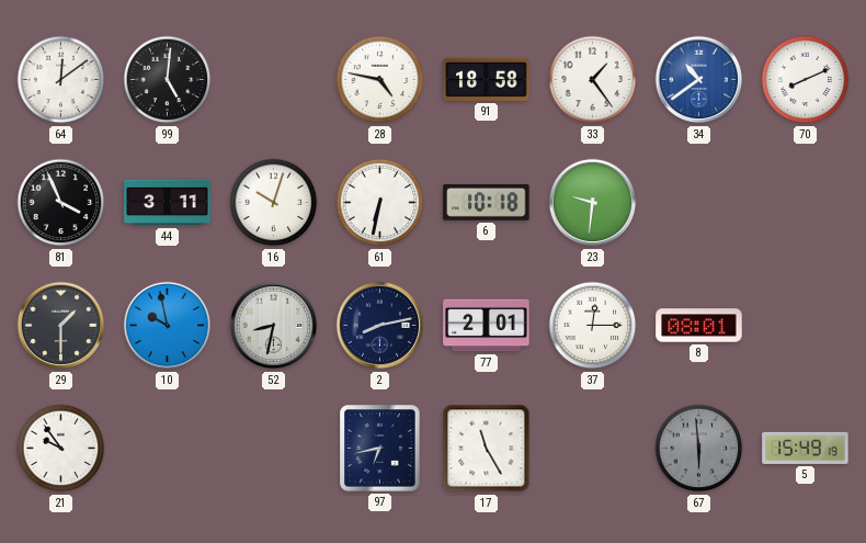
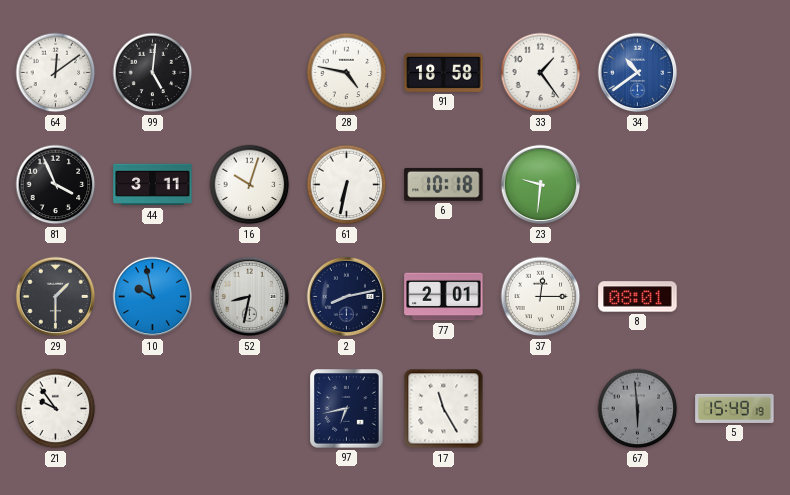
70: 8:11 -> none (806, 80)
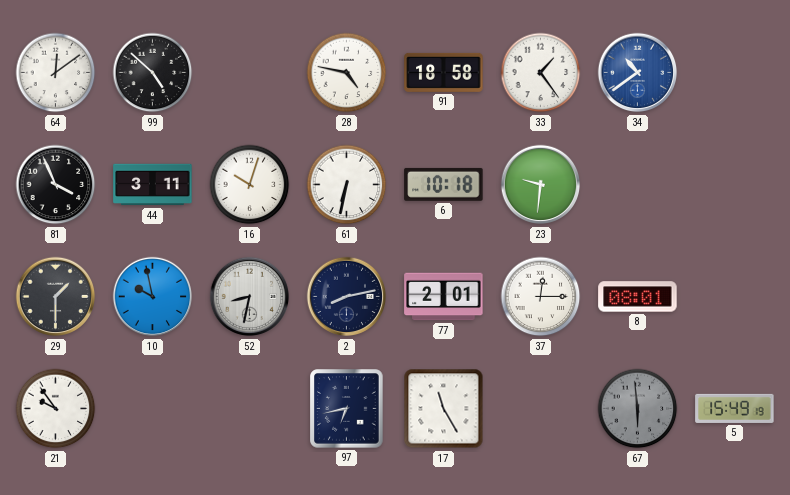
99: 5:01 -> 4:52 (153, 73)
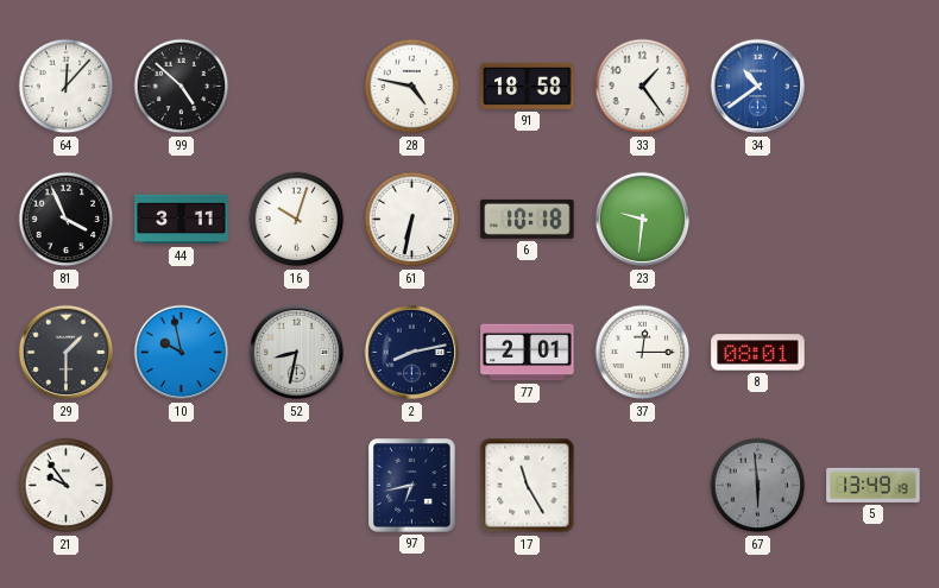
64: 12:09 -> 12:07 (67, 87)
5: 15:49 -> 13:49 (874, 485)
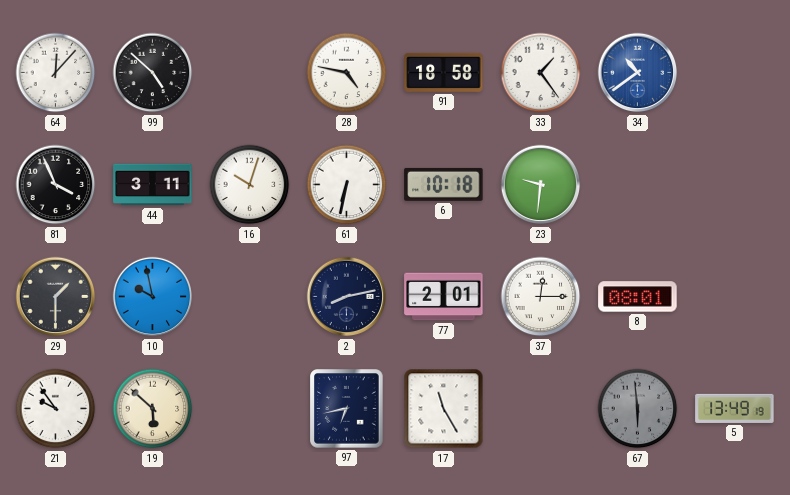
52: 8:32 -> none (297, 353)
19: none -> 5:52 (153, 409)
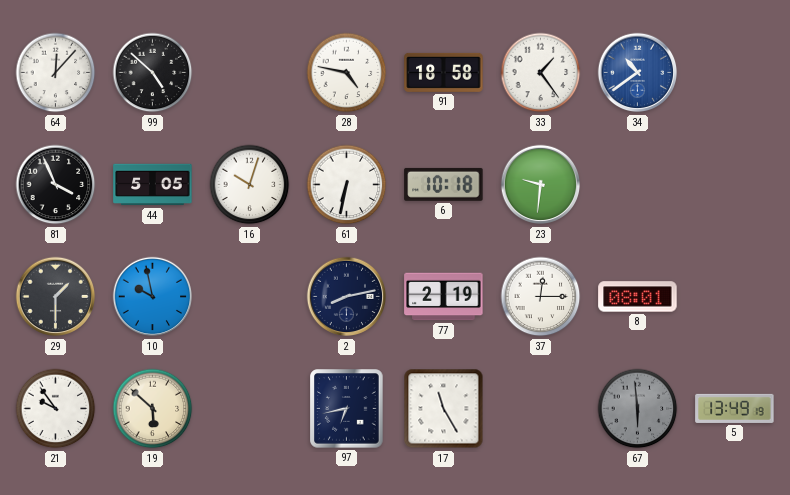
44: 3:11 -> 5:05 (153, 185)
77: 2:01 -> 2:19 (444, 297)
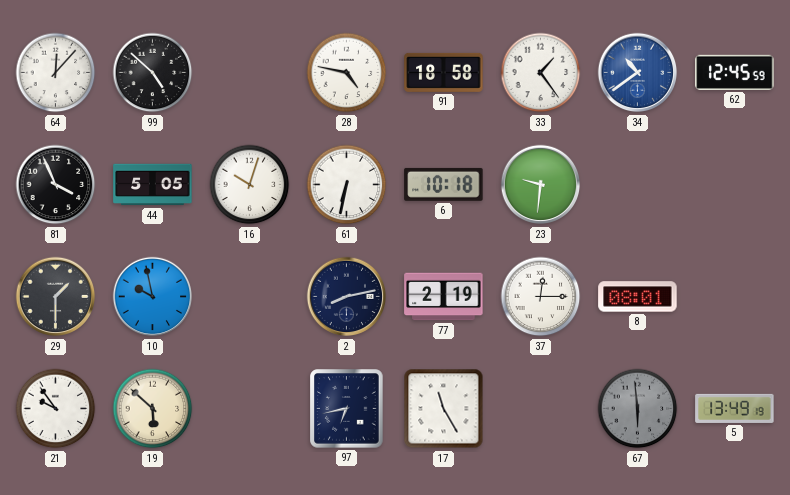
62: none -> 12:45 (735, 72)
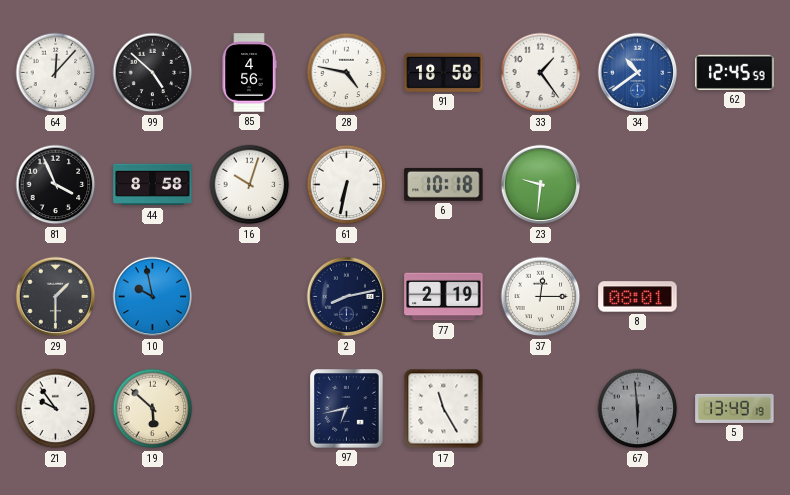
85: none -> 4:56 (249, 73)
44: 5:05 -> 8:58 (153, 185)
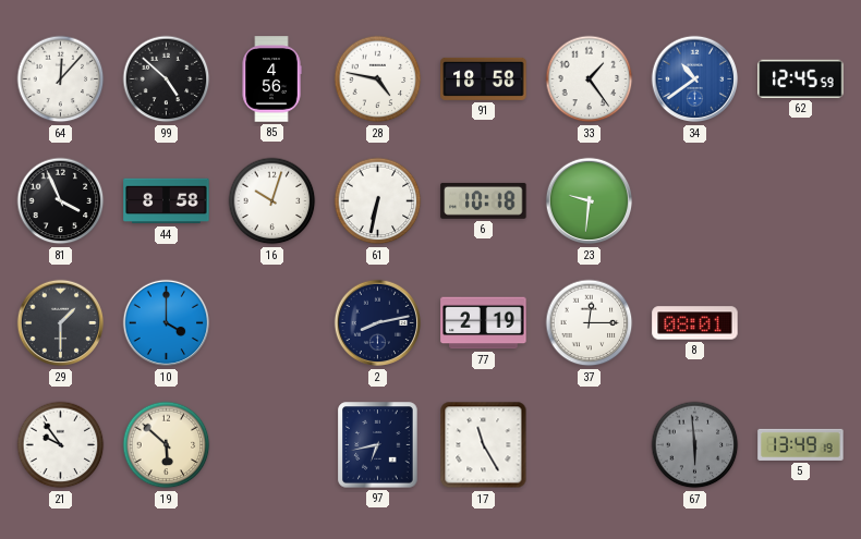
10: 9:58 -> 4:00 (167, 323)
